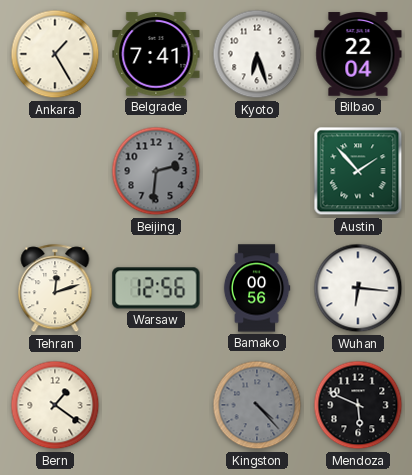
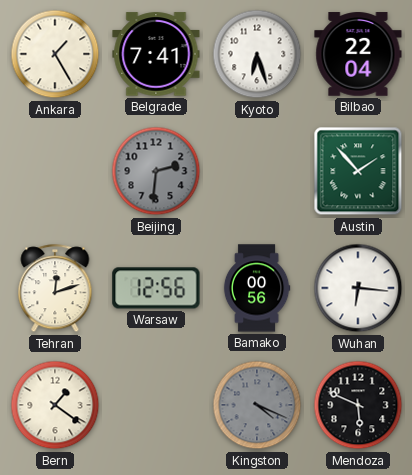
Kingston: 4:23 -> 4:19 (257, 405)
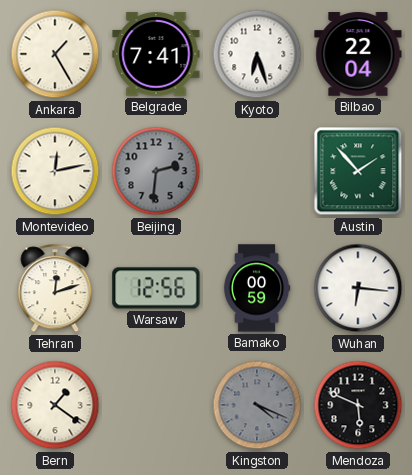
Montevideo: none -> 12:13 (55, 171)
Bamako: 00:56 -> 00:59 (257, 288)
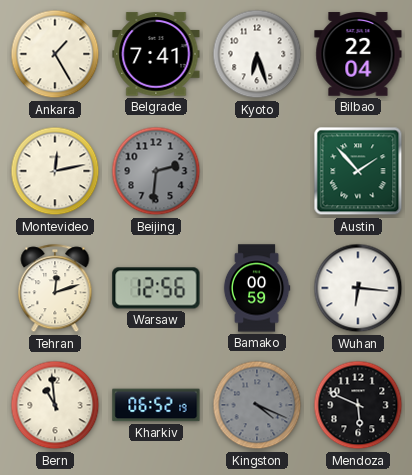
Bern: 1:21 -> 10:59 (55, 405)
Kharkiv: none -> 06:52 (156, 405)
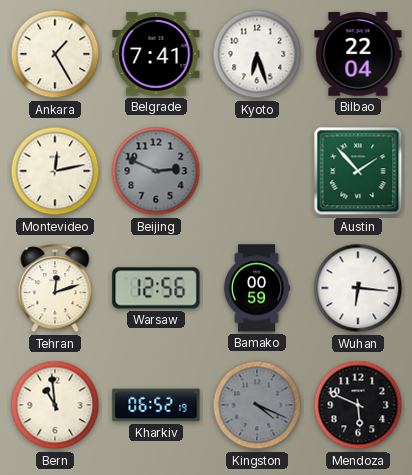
Beijing: 2:31 -> 2:49 (156, 171)
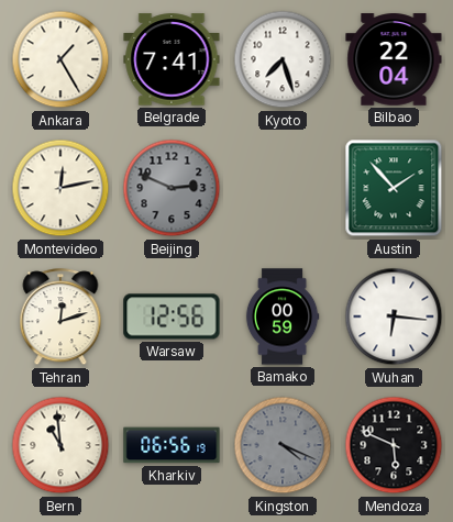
Kyoto: 6:27 -> 7:27 (283, 59)
Kharkiv: 06:52 -> 06:56 (172, 445)
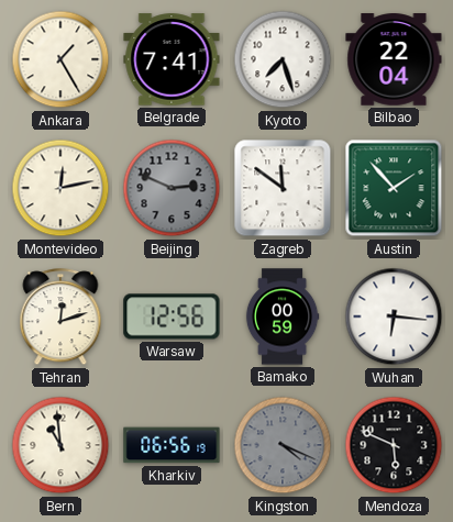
Zagreb: none -> 11:51 (283, 188)
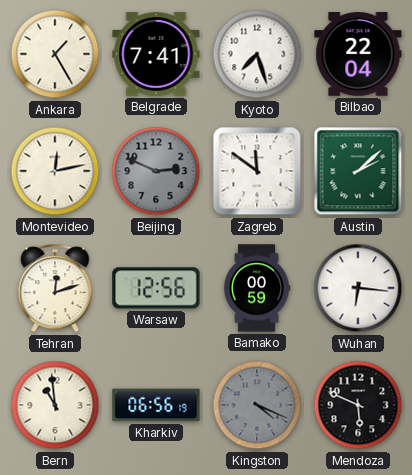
Austin: 1:53 -> 2:08 (358, 171)
